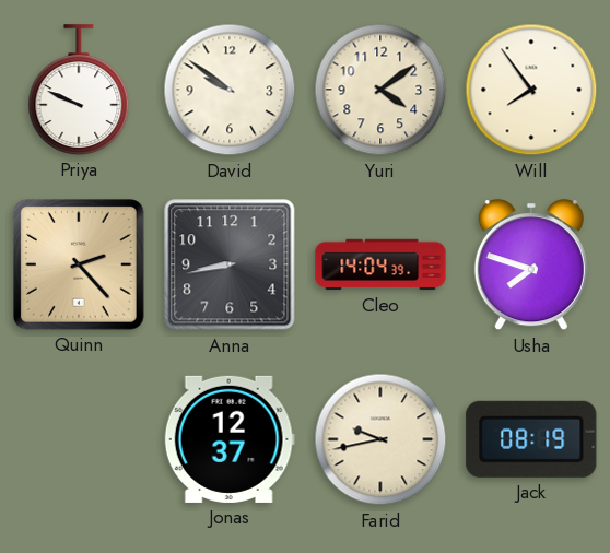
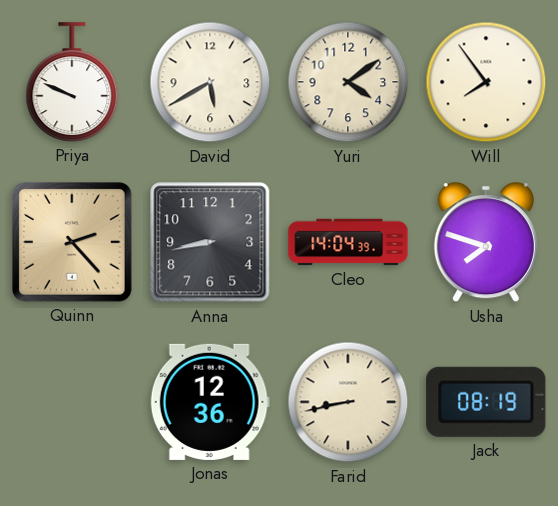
David: 9:51 -> 5:40 (210, 82)
Jonas: 12:37 -> 12:36 (210, 402)
Farid: 9:43 -> 8:43 (348, 402)
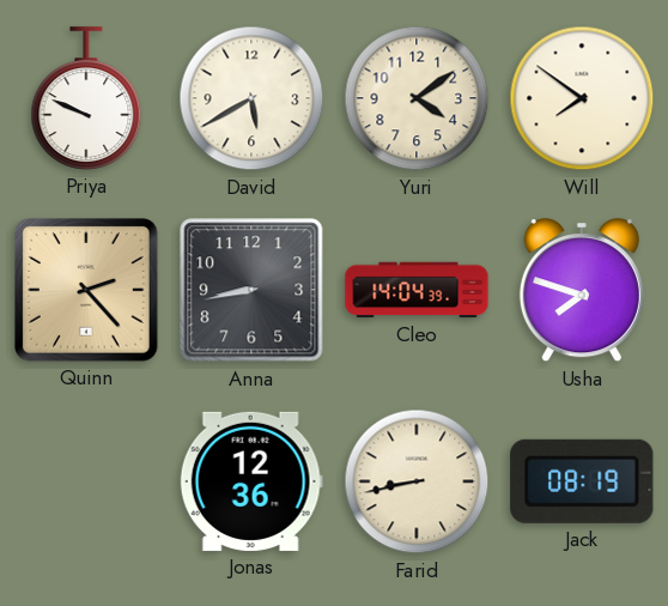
Will: 7:54 -> 7:51 (582, 98)
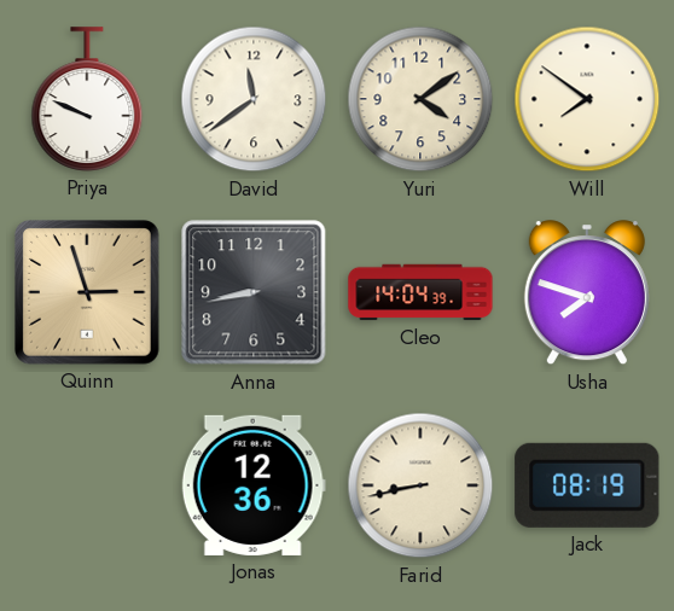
David: 5:40 -> 11:39 (254, 99)
Quinn: 2:23 -> 2:57 (88, 293)
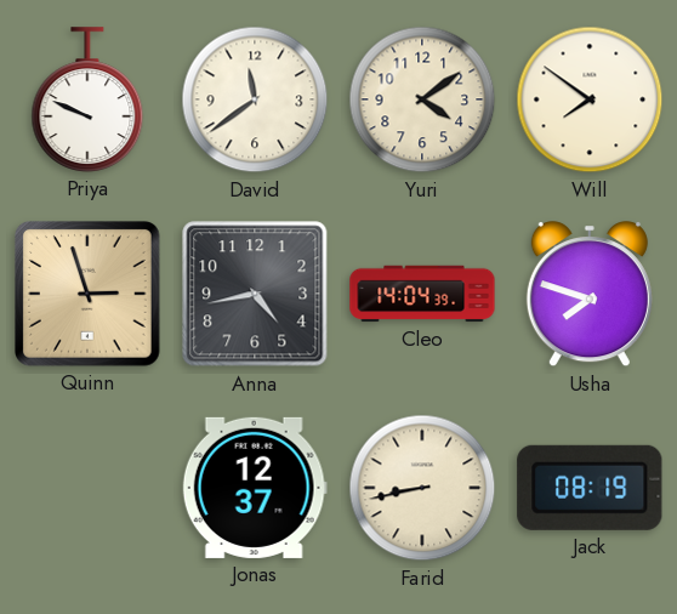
Anna: 8:43 -> 4:43 (255, 294)
Jonas: 12:36 -> 12:37 (255, 488)
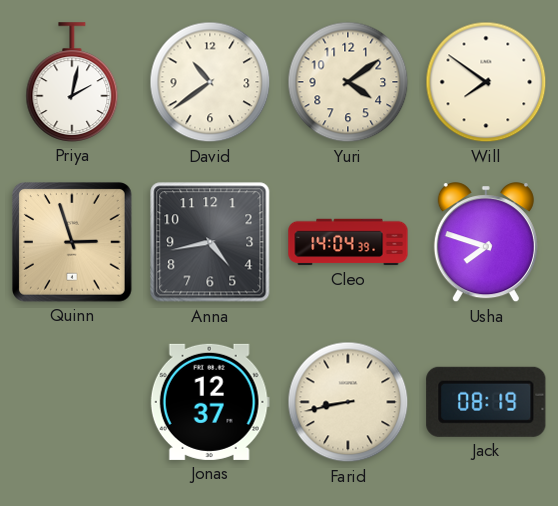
Priya: 9:49 -> 2:02 (72, 82)
David: 11:39 -> 10:39 (210, 82)
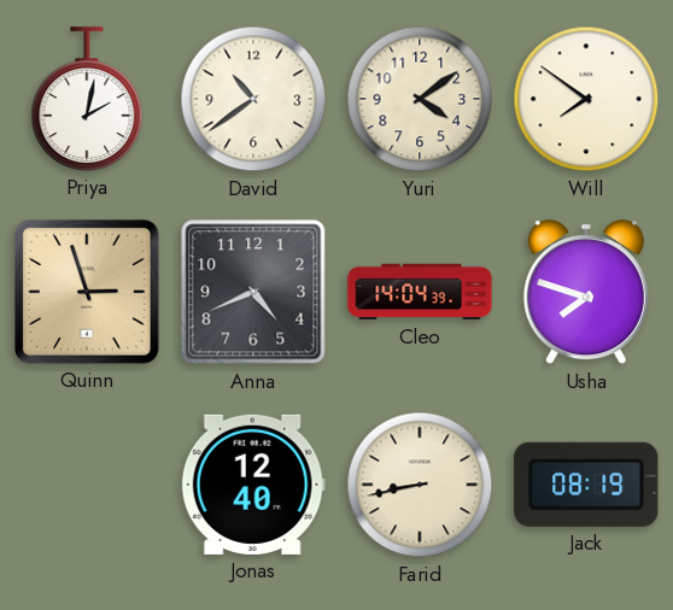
Anna: 4:43 -> 4:41 (253, 292)
Jonas: 12:37 -> 12:40 (253, 485)
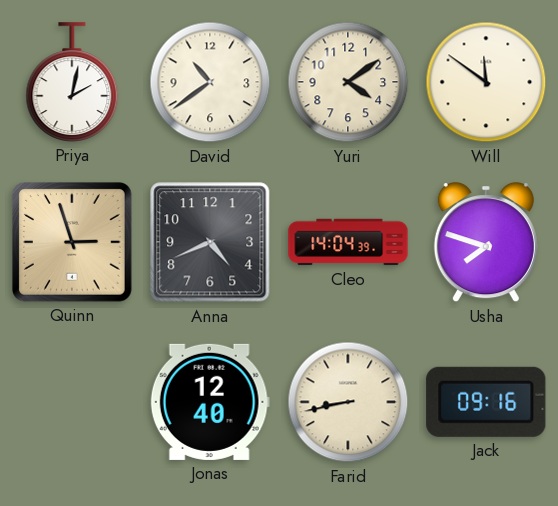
Will: 7:51 -> 11:51 (486, 82)
Jack: 08:19 -> 09:16 (486, 402)
